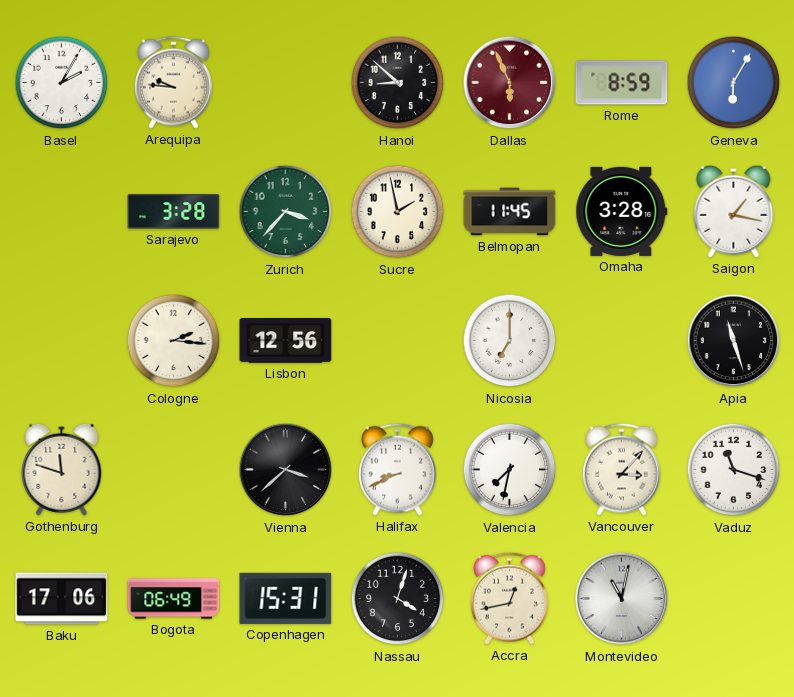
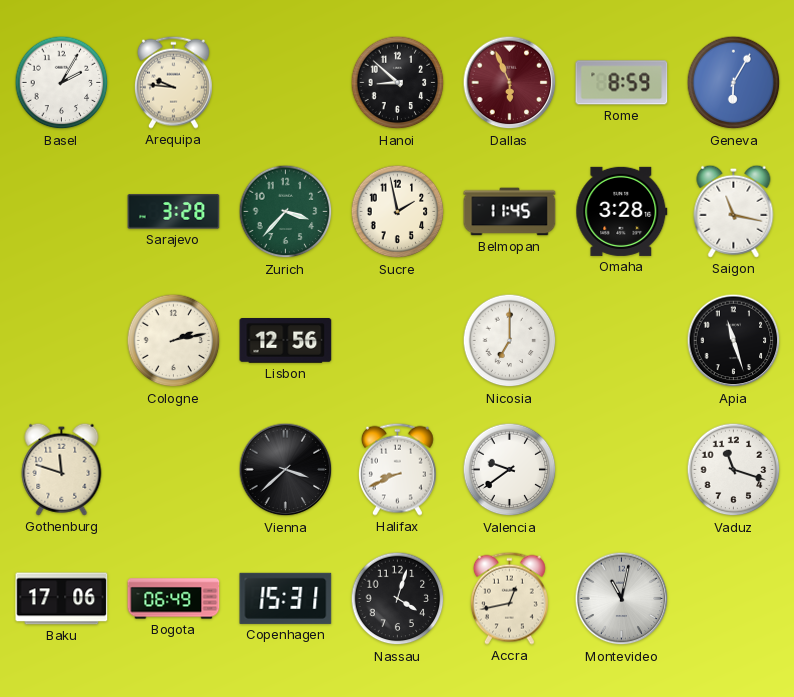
Saigon: 1:17 -> 11:17 (734, 211)
Cologne: 2:16 -> 2:13 (174, 341)
Valencia: 7:32 -> 9:39 (510, 470)
Vancouver: 3:07 -> none (621, 469)
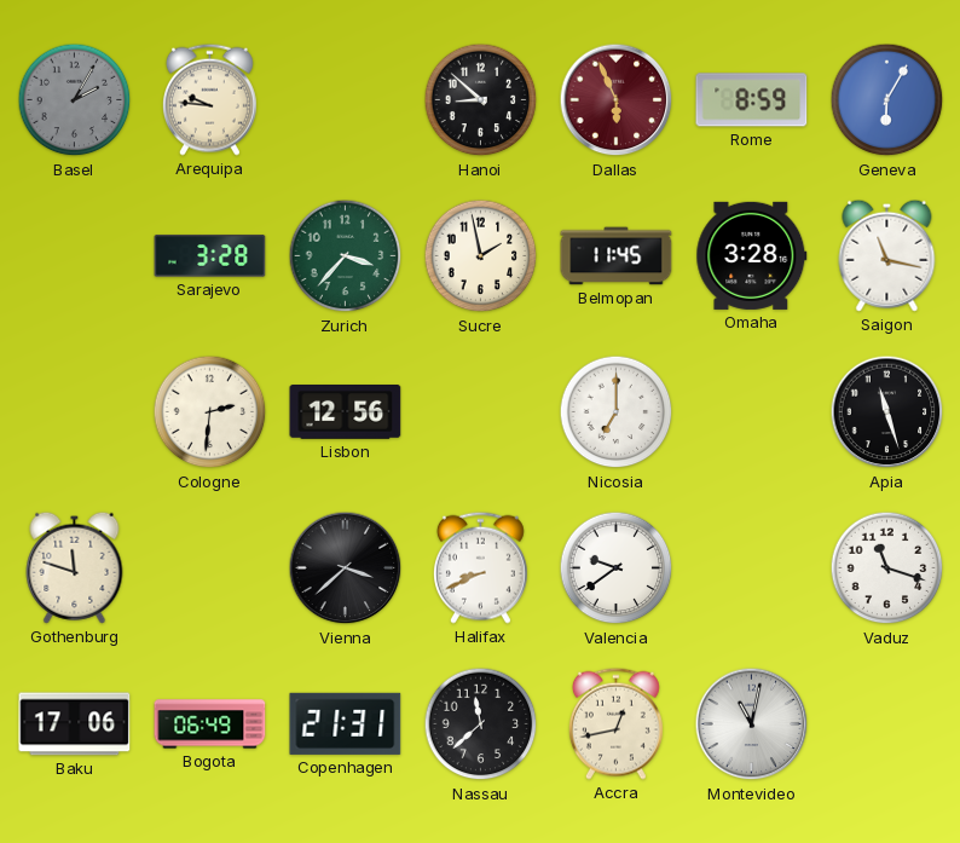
Basel dial: white -> grey (75, 100)
Cologne: 2:13 -> 2:31 (210, 412)
Copenhagen: 15:31 -> 21:31 (346, 723)
Nassau: 4:03 -> 11:38 (481, 724)
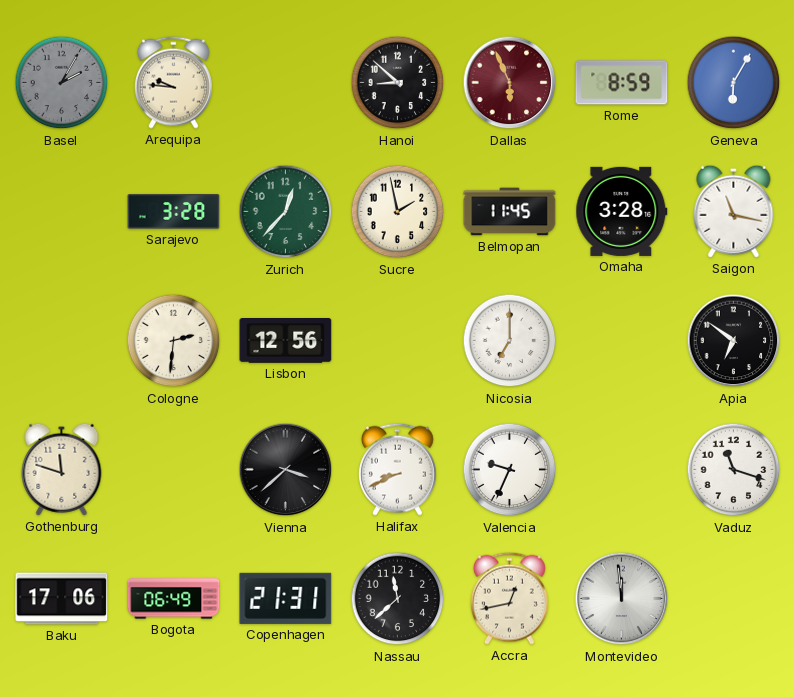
Zurich: 3:37 -> 12:37 (286, 212)
Apia: 11:27 -> 6:51 (734, 341)
Valencia: 9:39 -> 9:34 (510, 470)
Montevideo: 11:02 -> 11:59 (622, 599)
